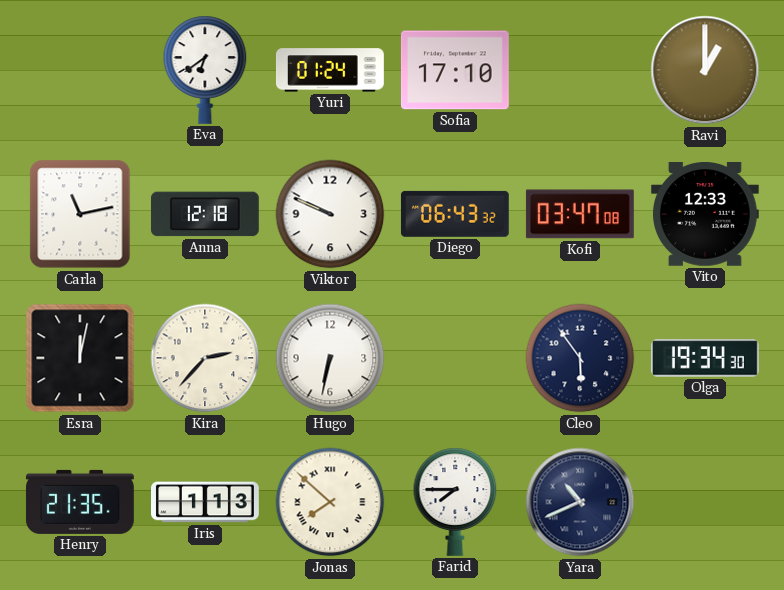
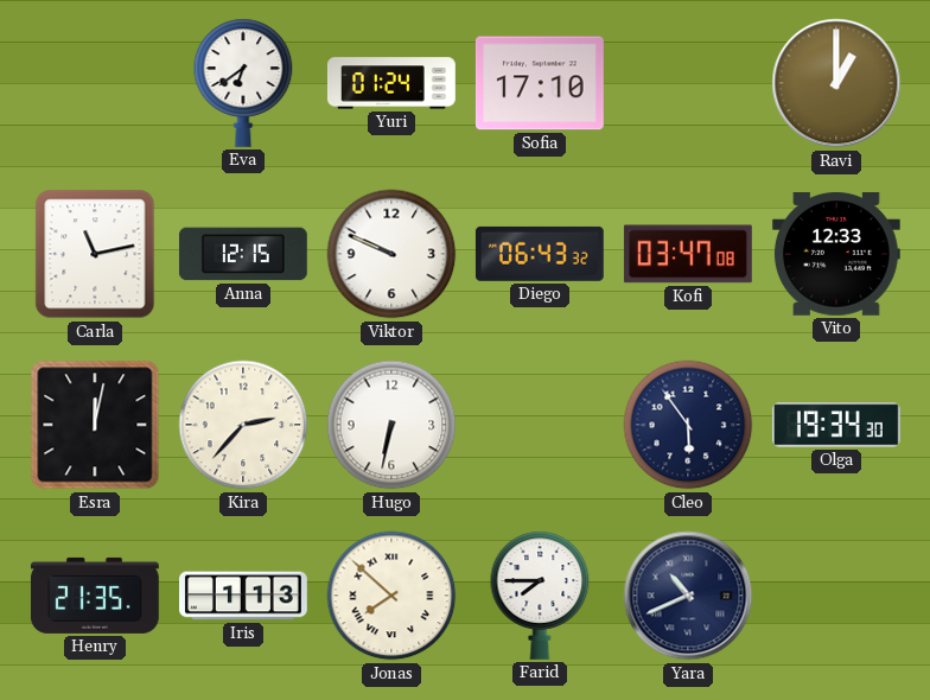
Anna: 12:18 -> 12:15 (243, 254)
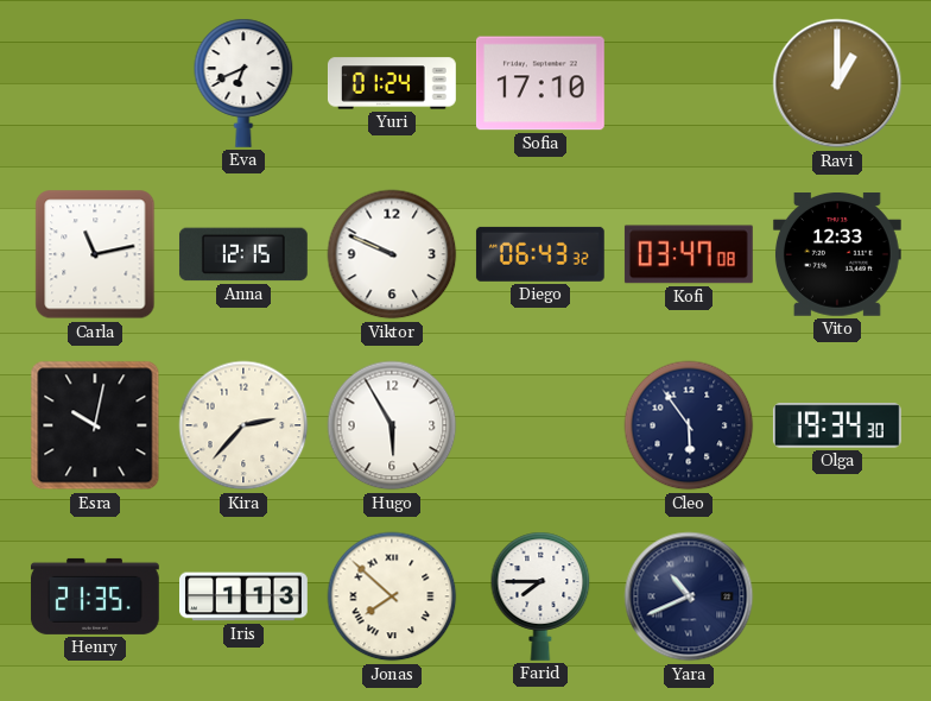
Eva: 6:39 -> 6:41 (243, 83)
Esra: 12:02 -> 10:02 (95, 425)
Hugo: 6:32 -> 5:55 (392, 425)
